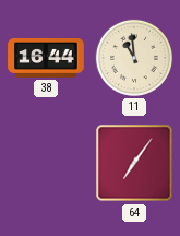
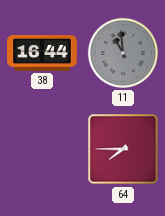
11 dial: cream -> grey (123, 53)
64: 7:06 -> 7:45 (123, 149)
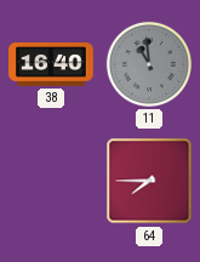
38: 16:44 -> 16:40 (51, 65)
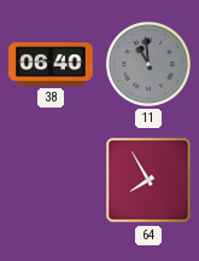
38: 16:40 -> 06:40 (51, 65)
64: 7:45 -> 7:55 (148, 180)
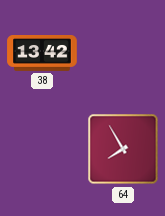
38: 06:40 -> 13:42 (42, 54)
11: 10:59 -> none (148, 64)
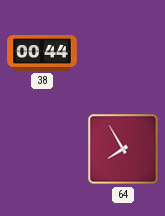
38: 13:42 -> 00:44 (42, 54)
